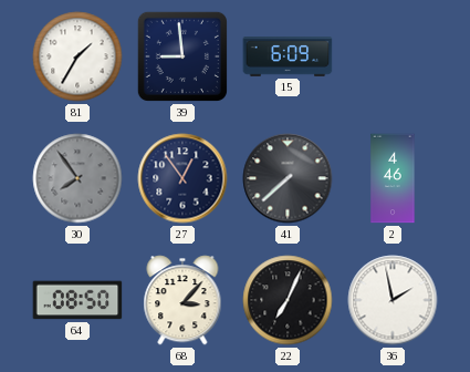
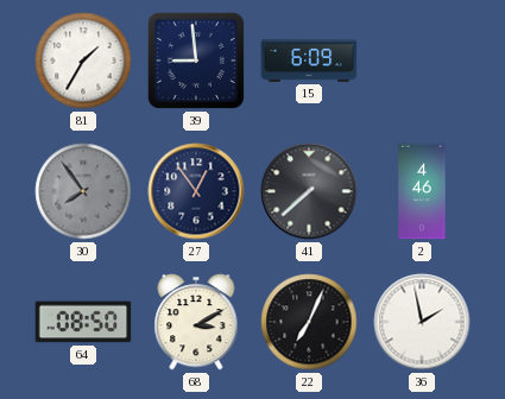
68: 3:07 -> 3:10 (196, 322)
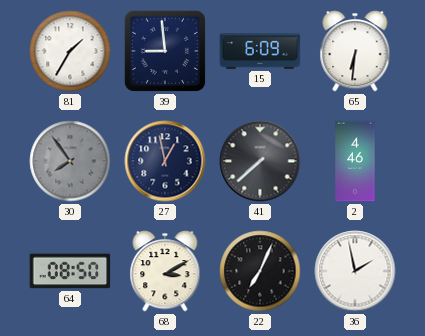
65: none -> 6:31 (355, 51)
27: 12:54 -> 12:58 (165, 161)
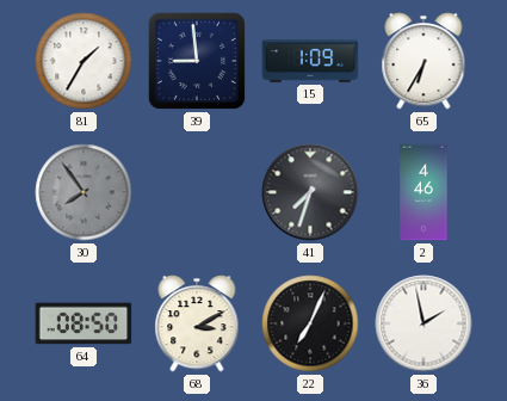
15: 6:09 -> 1:09 (310, 61)
65: 6:31 -> 6:35 (423, 61)
27: 12:58 -> none (165, 161)
41: 7:38 -> 7:33 (310, 192)
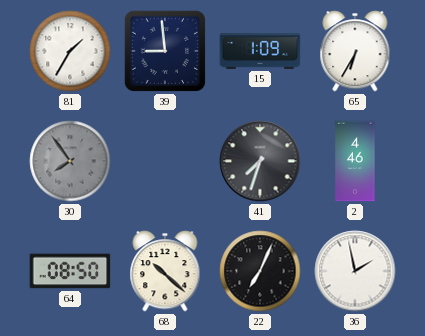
68: 3:10 -> 10:22 (165, 271)
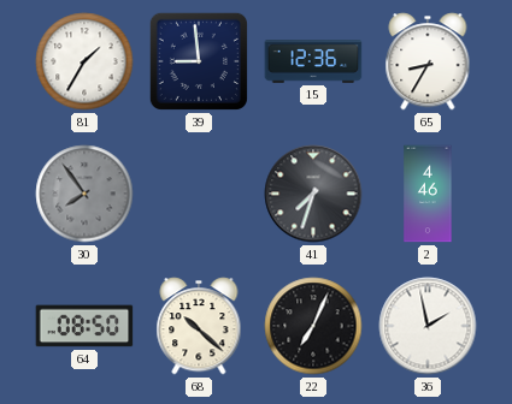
15: 1:09 -> 12:36 (313, 61)
65: 6:35 -> 8:35 (428, 61)
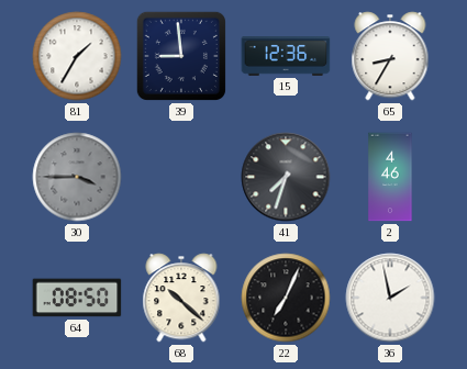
30: 7:54 -> 3:45 (77, 177)
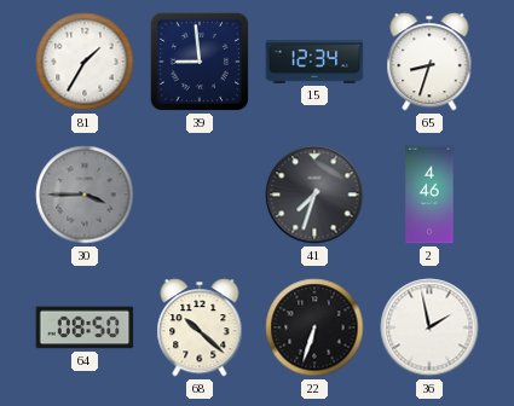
15: 12:36 -> 12:34 (314, 62)
65: 8:35 -> 8:33 (429, 62)
22: 7:04 -> 6:33 (314, 327)
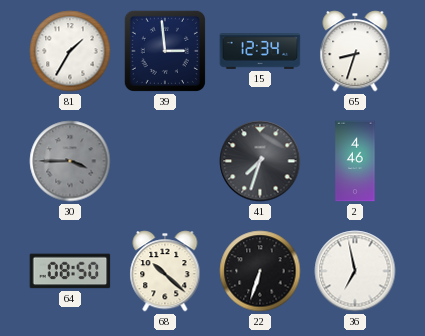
39: 8:59 -> 2:59 (165, 51)
36: 1:58 -> 6:58 (355, 271)
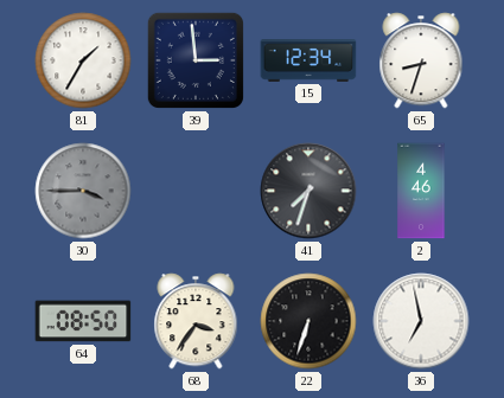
68: 10:22 -> 3:36 (196, 321)
